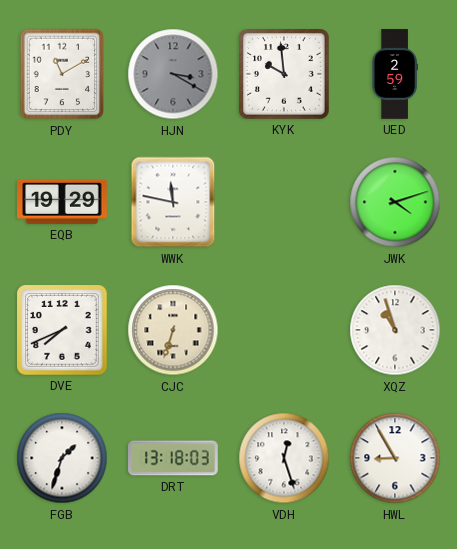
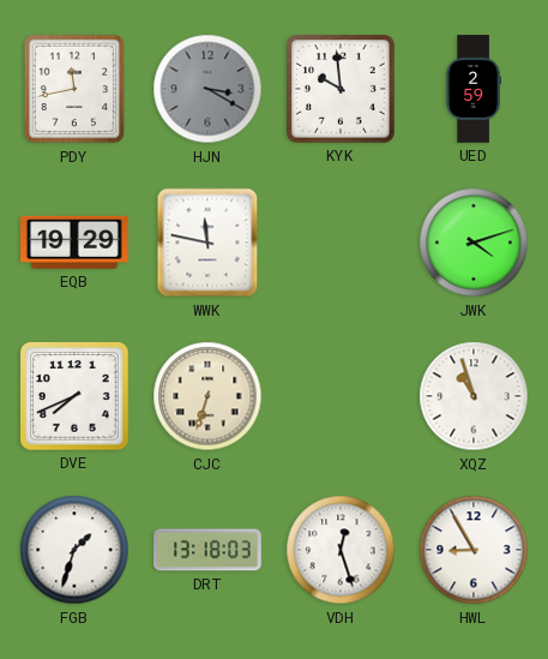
PDY: 11:10 -> 11:43 (74, 89)
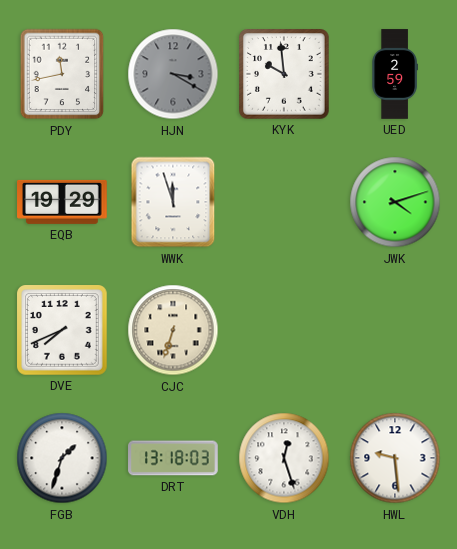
WWK: 11:47 -> 11:57 (173, 202)
XQZ: 10:57 -> none (474, 396)
HWL: 8:55 -> 9:29 (395, 458)
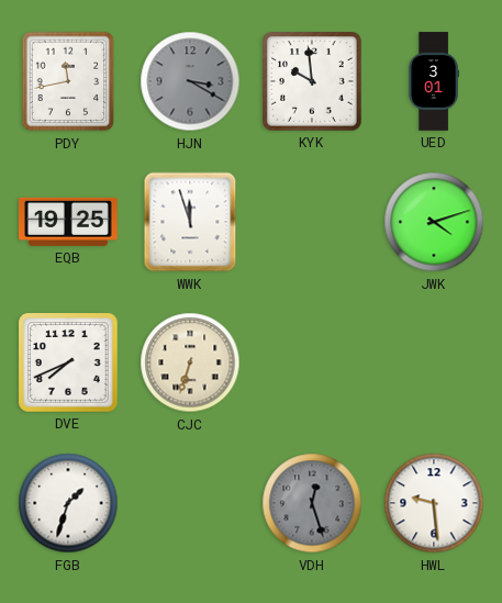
UED: 2:59 -> 3:01 (434, 81)
EQB: 19:29 -> 19:25 (68, 222)
DRT: 13:18 -> none (173, 458)
VDH dial: white -> grey (312, 503)
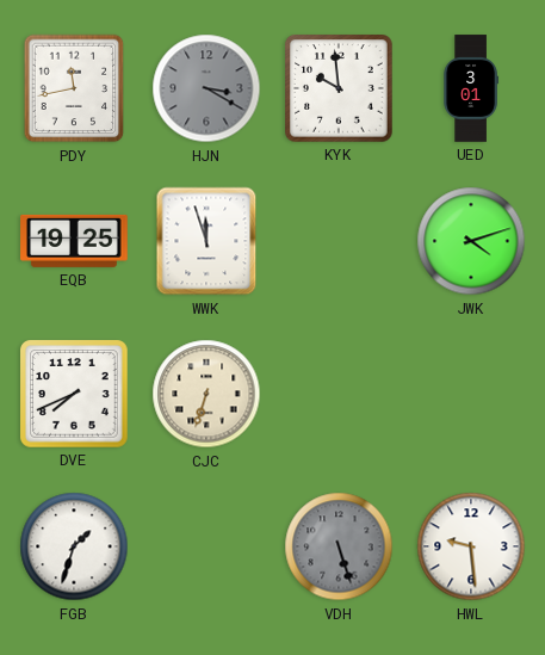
VDH: 12:27 -> 5:27 (339, 546)
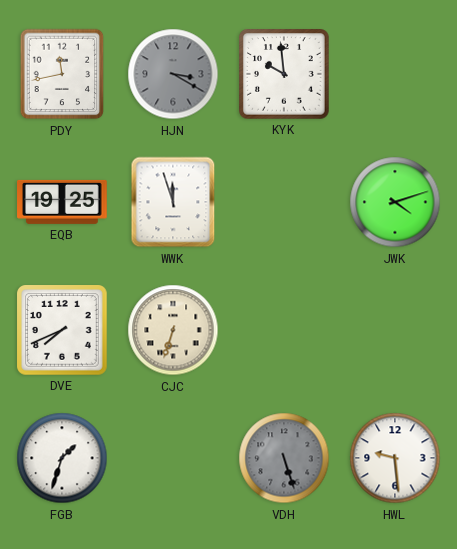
UED: 3:01 -> none (471, 88)
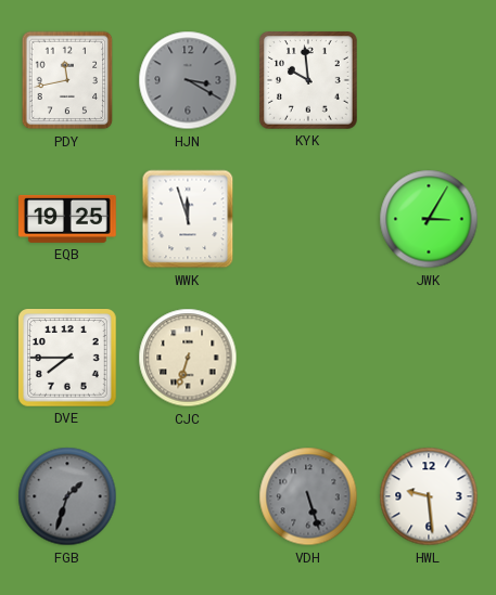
JWK: 4:12 -> 3:05 (429, 219)
DVE: 7:41 -> 7:45 (68, 359)
FGB dial: white -> grey (67, 496)
